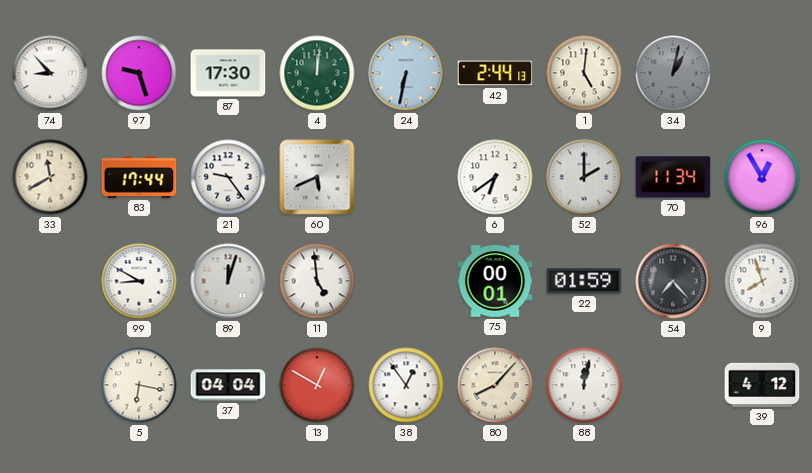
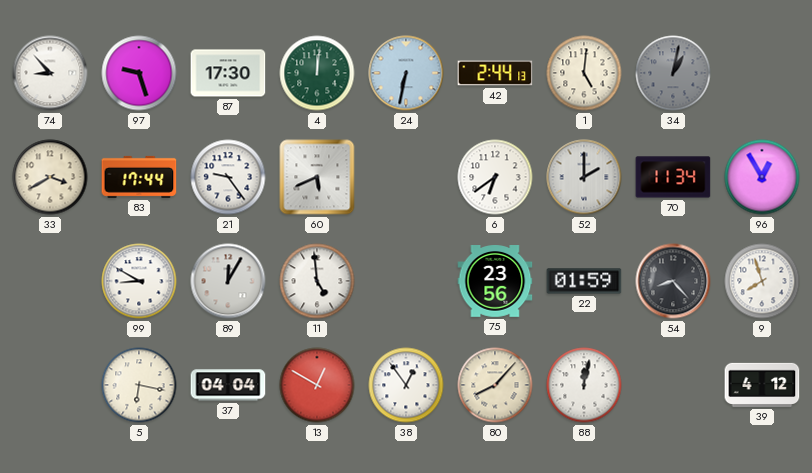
33: 11:40 -> 3:40 (50, 177)
89: 12:03 -> 12:05 (228, 281)
75: 00:01 -> 23:56 (495, 282)
54: 7:23 -> 8:23 (673, 281)
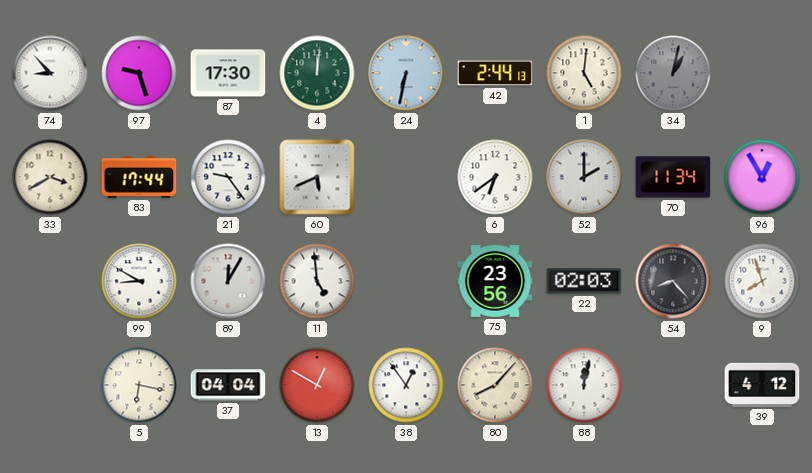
22: 01:59 -> 02:03 (584, 281)
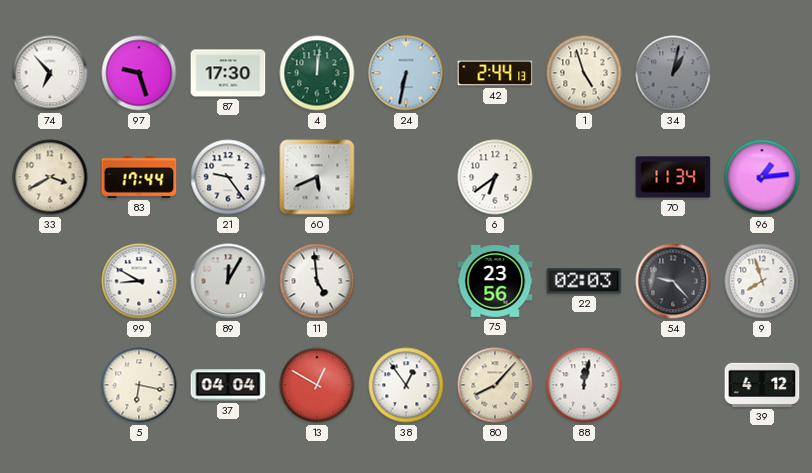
74: 8:53 -> 6:53 (50, 73)
1: 5:01 -> 4:57 (584, 73)
52: 2:00 -> none (584, 177)
96: 12:55 -> 1:14 (762, 177)
54: 8:23 -> 9:23 (673, 281)
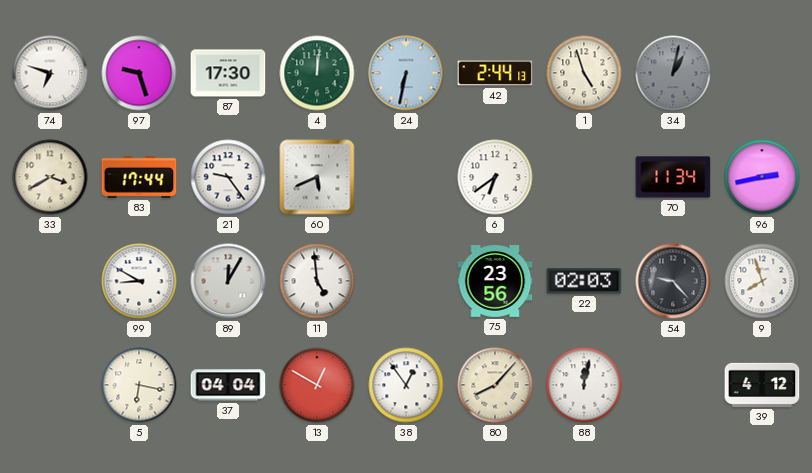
74: 6:53 -> 6:48 (50, 73)
96: 1:14 -> 2:43 (762, 177)
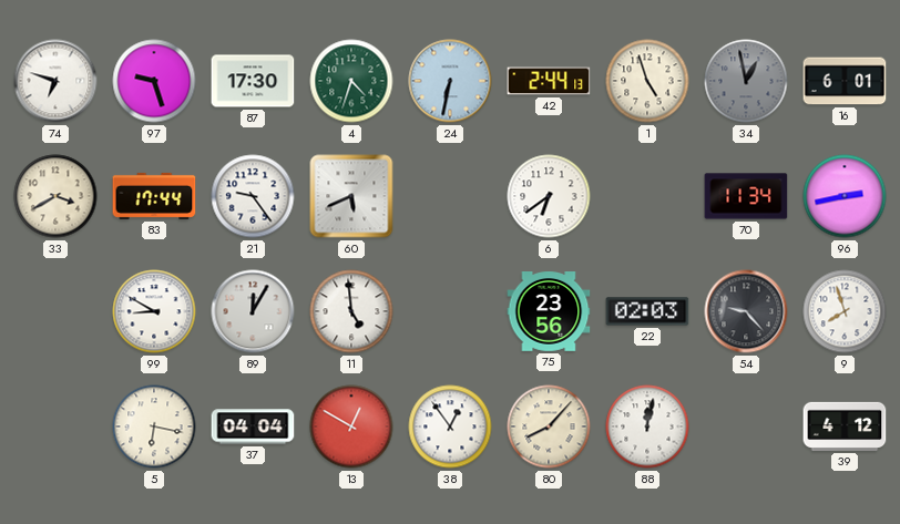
4: 12:01 -> 4:33 (351, 81)
34: 1:02 -> 12:58 (746, 81)
16: none -> 6:01 (845, 81)
